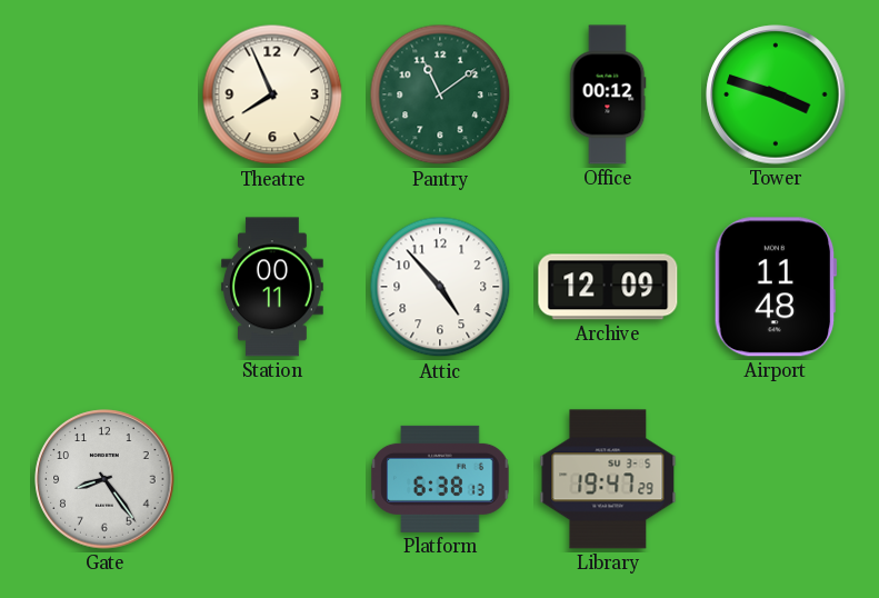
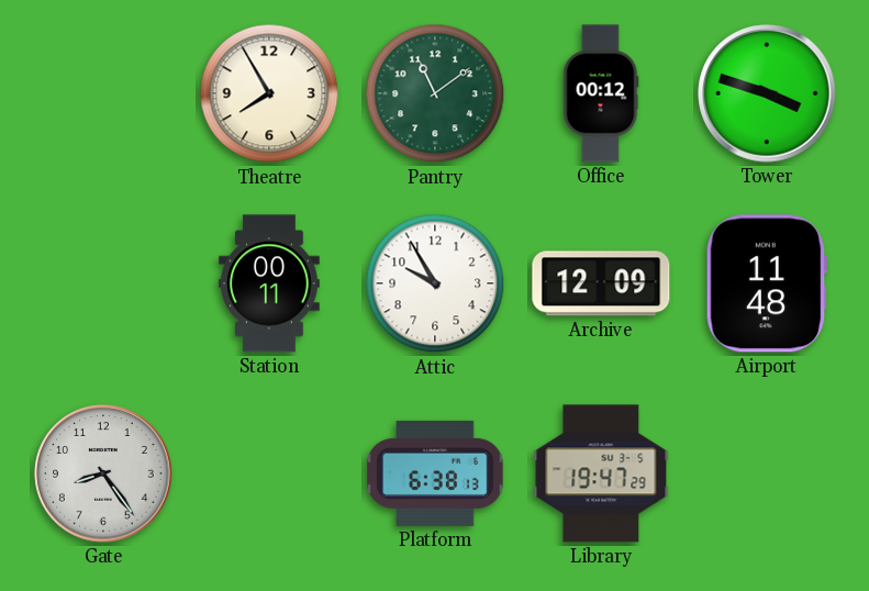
Theatre: 7:56 -> 7:55 (269, 93)
Attic: 4:53 -> 9:55 (435, 283)
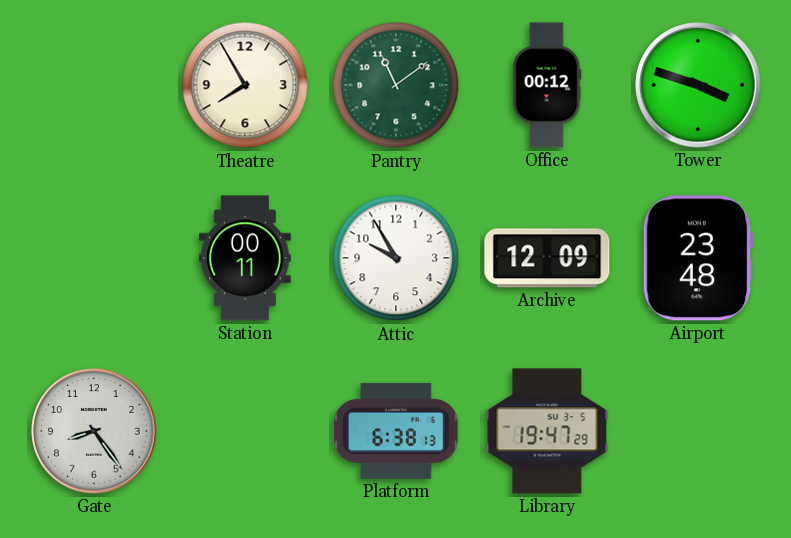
Airport: 11:48 -> 23:48 (698, 258)
